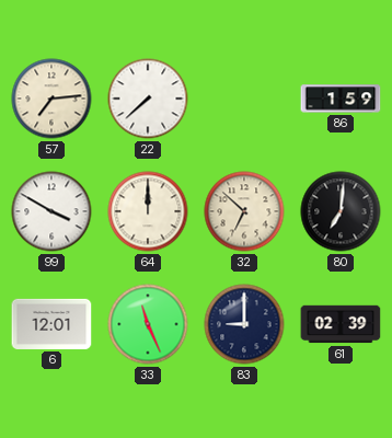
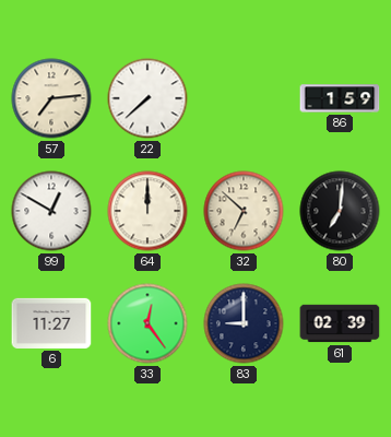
99: 3:50 -> 12:50 (51, 211)
6: 12:01 -> 11:27 (51, 323)
33: 11:26 -> 12:24 (147, 323)
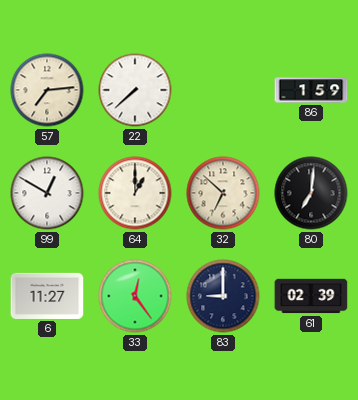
64: 12:00 -> 1:00 (135, 193)
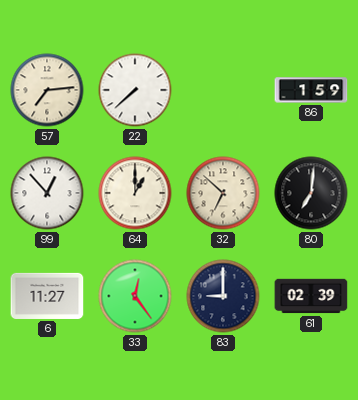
99: 12:50 -> 12:53 (47, 193)
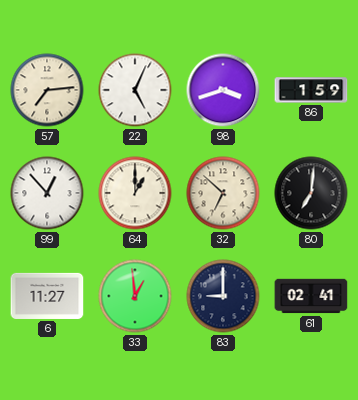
22: 7:38 -> 5:04 (135, 90)
98: none -> 3:42 (223, 90)
33: 12:24 -> 12:59 (135, 296)
61: 02:39 -> 02:41 (311, 296)
